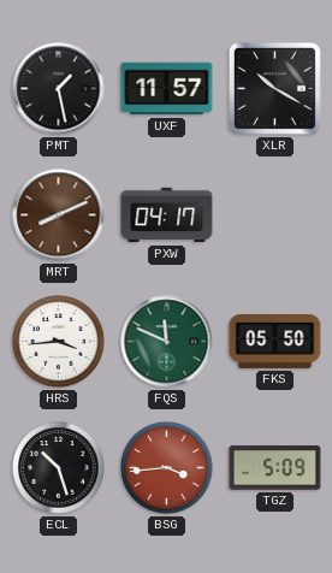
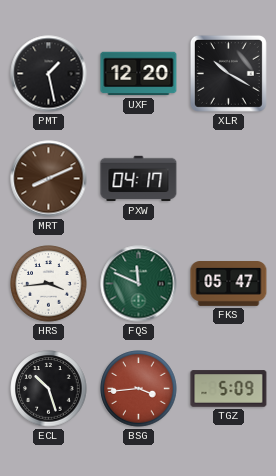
UXF: 11:57 -> 12:20 (139, 74)
FKS: 05:50 -> 05:47 (229, 284)
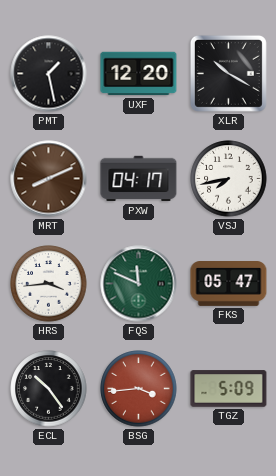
VSJ: none -> 7:43 (229, 179)
ECL: 10:27 -> 10:24 (49, 389)
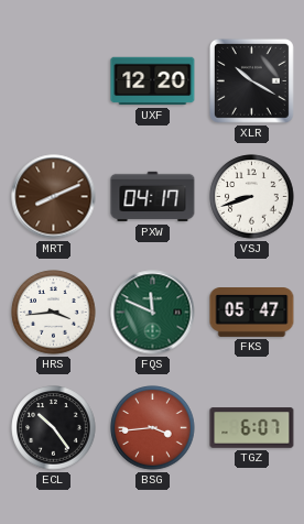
PMT: 1:28 -> none (49, 74)
VSJ: 7:43 -> 8:42 (252, 197)
TGZ: 5:09 -> 6:07 (252, 428)
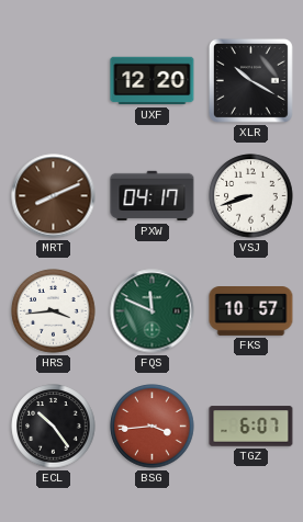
FKS: 05:47 -> 10:57 (251, 311)
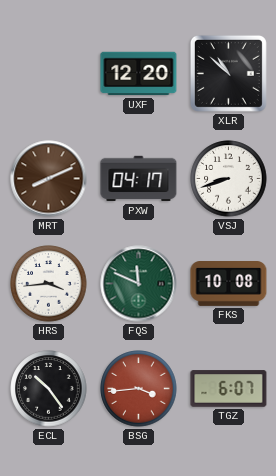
XLR: 10:20 -> 10:52 (228, 73)
FKS: 10:57 -> 10:08 (229, 284)
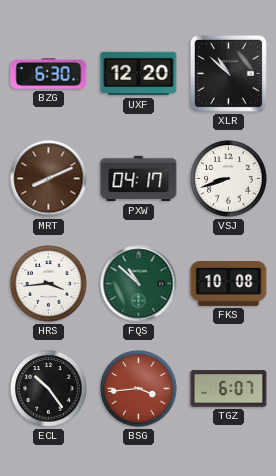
BZG: none -> 6:30 (49, 74)
FQS: 11:49 -> 10:52 (139, 284)
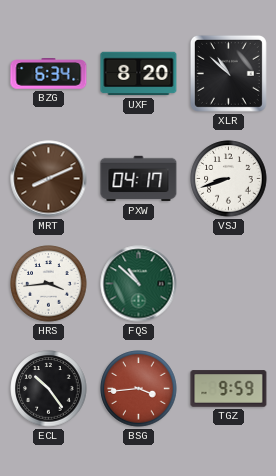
BZG: 6:30 -> 6:34 (49, 74)
UXF: 12:20 -> 8:20 (139, 74)
FKS: 10:08 -> none (229, 284)
TGZ: 6:07 -> 9:59 (229, 389)
